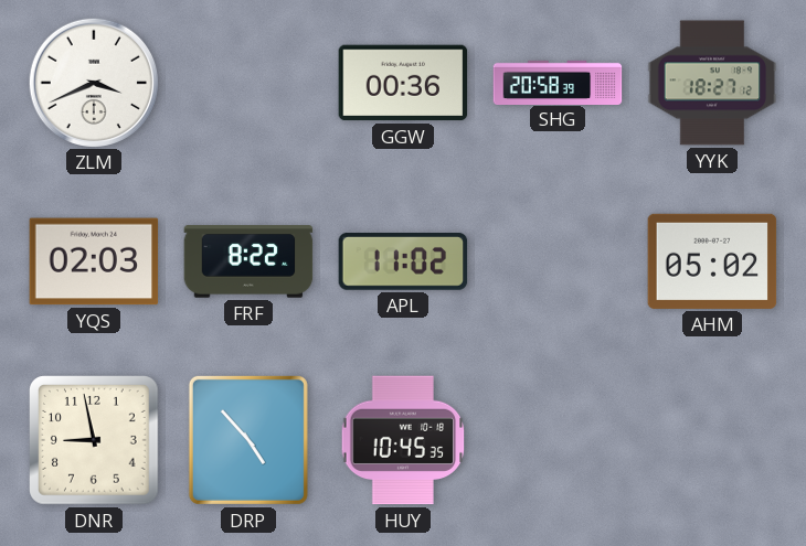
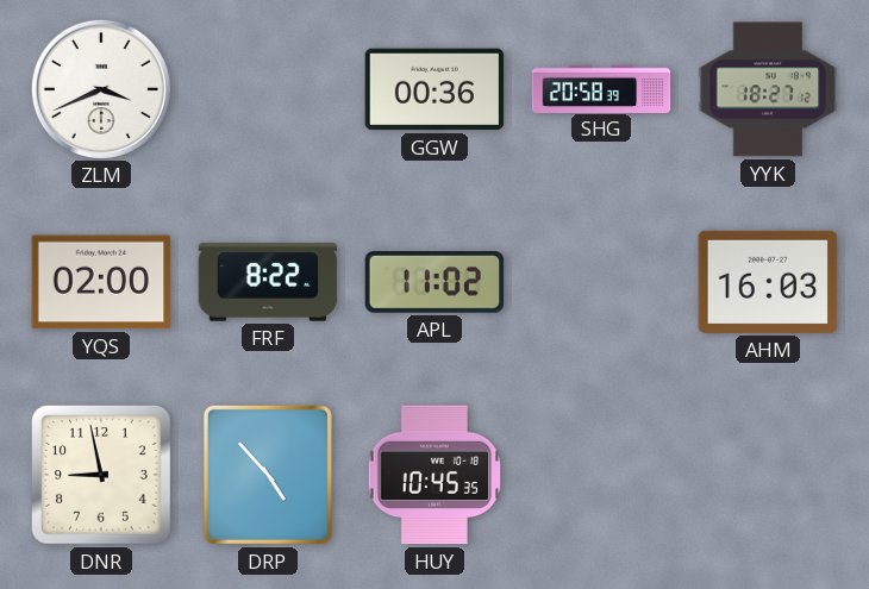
YQS: 02:03 -> 02:00 (101, 282)
AHM: 05:02 -> 16:03 (768, 282)
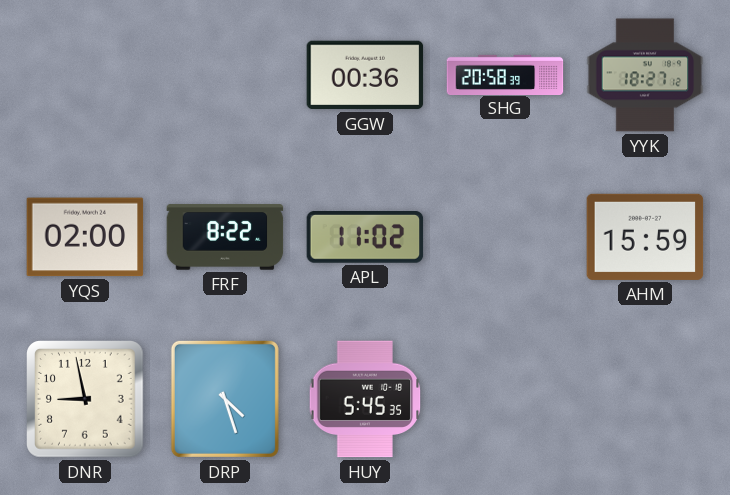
ZLM: 3:41 -> none (100, 88)
AHM: 16:03 -> 15:59 (645, 237)
DRP: 4:53 -> 4:27 (225, 399)
HUY: 10:45 -> 5:45 (365, 399)
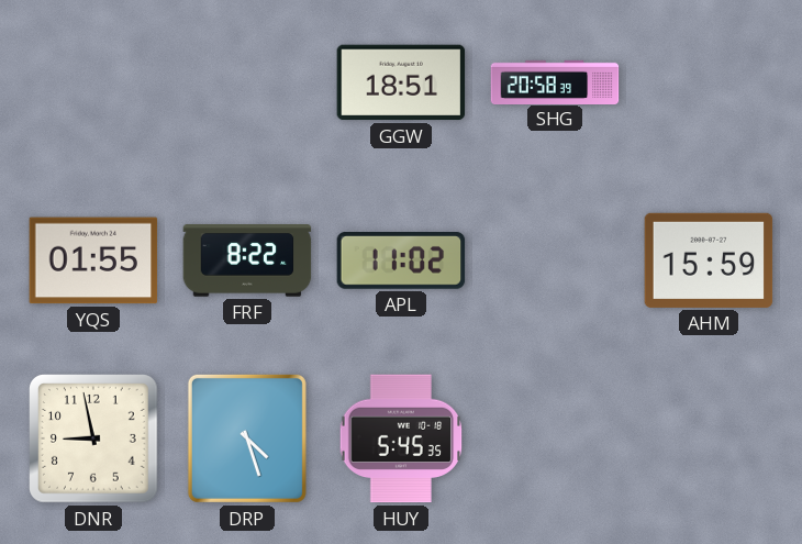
GGW: 00:36 -> 18:51 (401, 82)
YYK: 18:27 -> none (645, 75)
YQS: 02:00 -> 01:55 (93, 260)
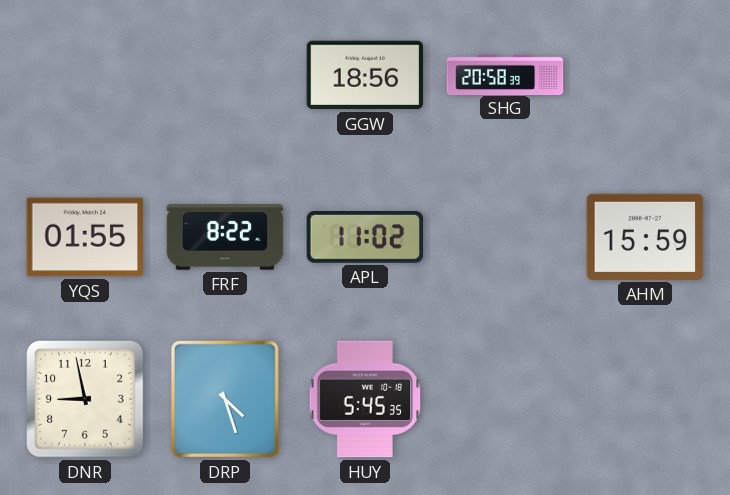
GGW: 18:51 -> 18:56 (365, 75)
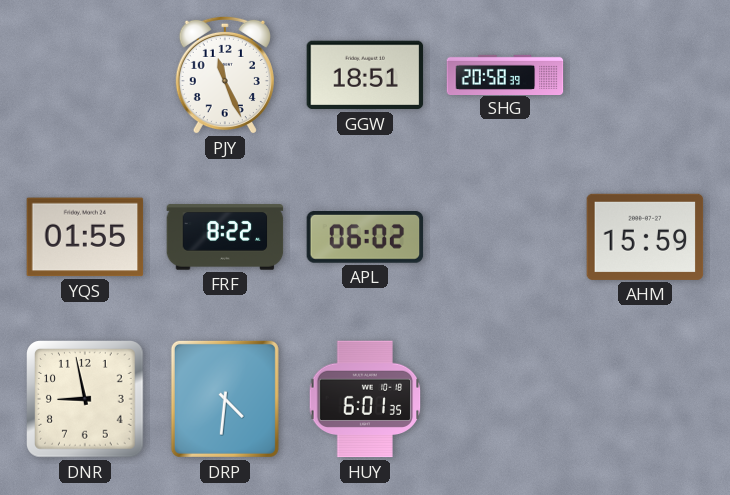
PJY: none -> 11:26 (225, 75)
GGW: 18:56 -> 18:51 (365, 75)
APL: 11:02 -> 06:02 (365, 238)
DRP: 4:27 -> 4:31 (225, 399)
HUY: 5:45 -> 6:01 (365, 399)
